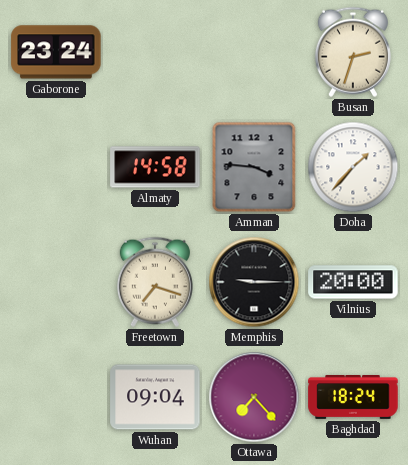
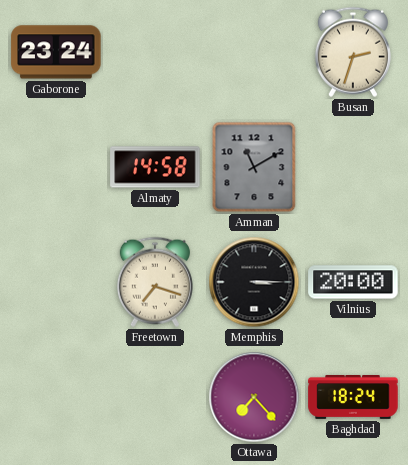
Amman: 3:46 -> 11:10 (254, 167)
Doha: 1:37 -> none (353, 167)
Memphis: 9:15 -> 3:15 (254, 282)
Wuhan: 09:04 -> none (155, 397)
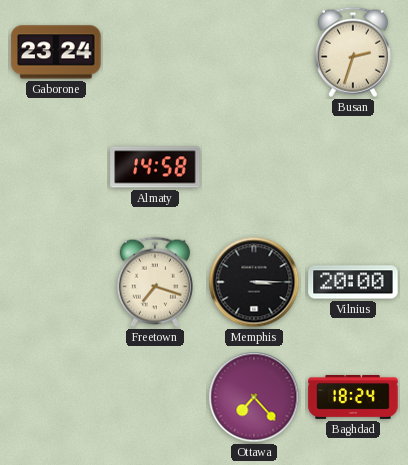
Amman: 11:10 -> none (254, 167)
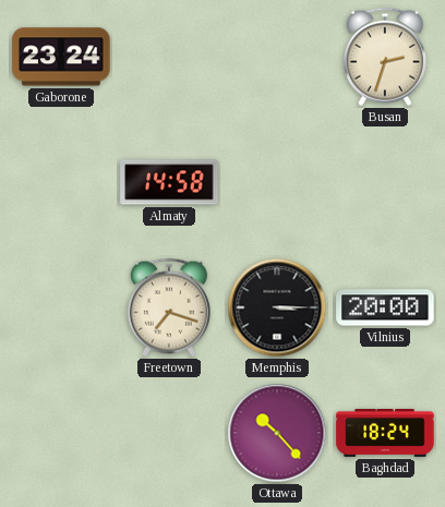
Ottawa: 7:23 -> 10:23 (277, 433)
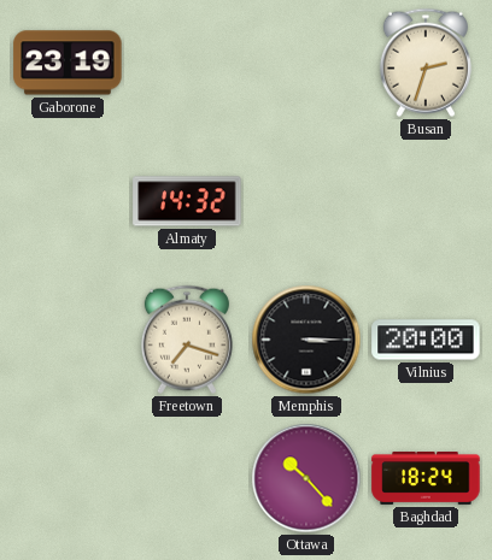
Gaborone: 23:24 -> 23:19 (68, 63)
Almaty: 14:58 -> 14:32 (187, 201)
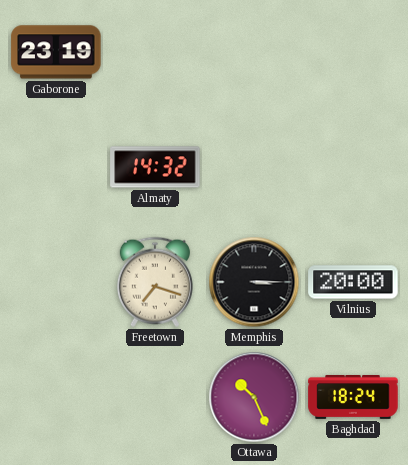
Busan: 2:33 -> none (426, 63)
Ottawa: 10:23 -> 10:26 (254, 397)
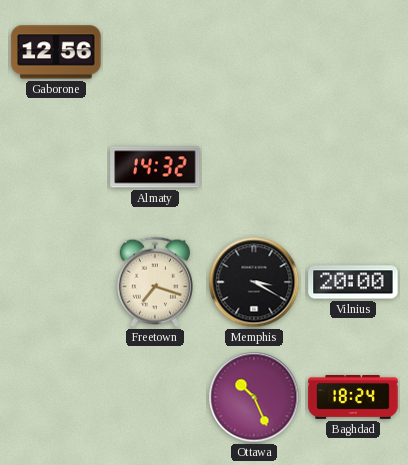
Gaborone: 23:19 -> 12:56 (56, 52)
Memphis: 3:15 -> 3:20 (254, 282)
